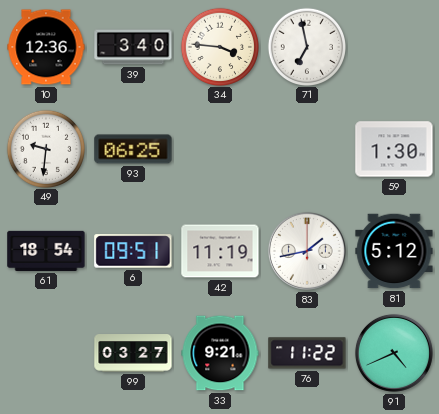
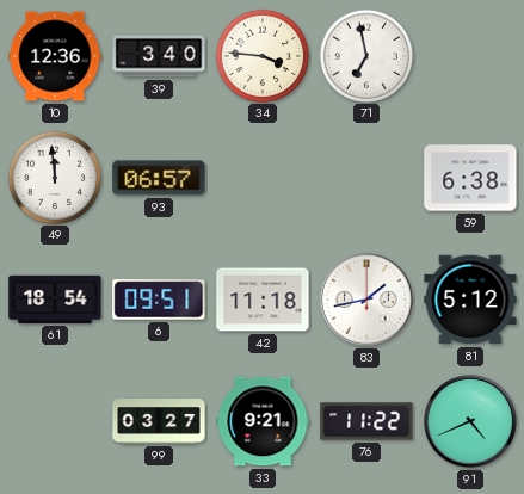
49: 9:31 -> 11:59 (54, 177)
93: 06:25 -> 06:57 (159, 178)
59: 1:30 -> 6:38 (470, 178)
42: 11:19 -> 11:18 (263, 300)
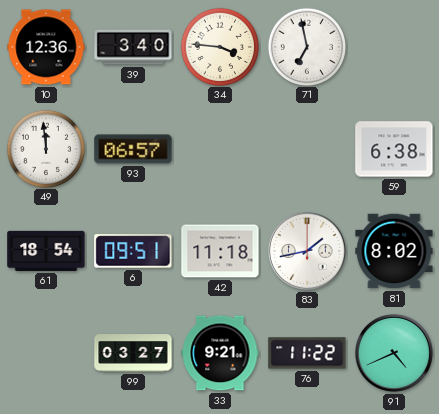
81: 5:12 -> 8:02 (394, 251)
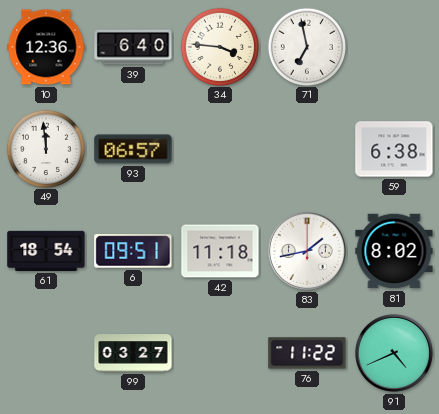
39: 3:40 -> 6:40 (133, 47)
33: 9:21 -> none (220, 353)
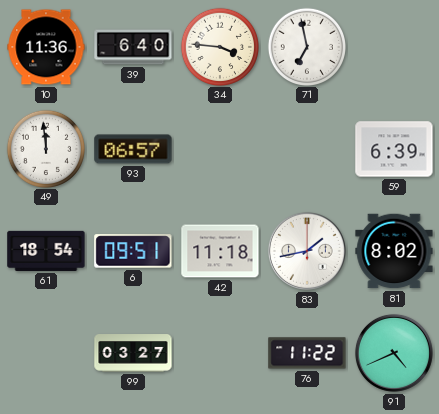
10: 12:36 -> 11:36 (46, 47)
59: 6:38 -> 6:39 (394, 149)
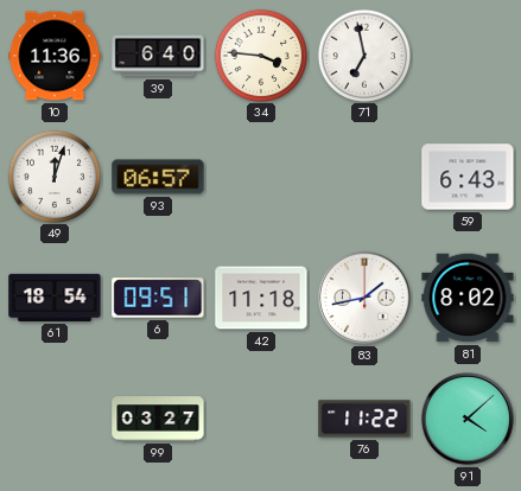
49: 11:59 -> 12:03 (53, 176)
59: 6:39 -> 6:43 (468, 177)
91: 4:41 -> 4:08 (468, 419)
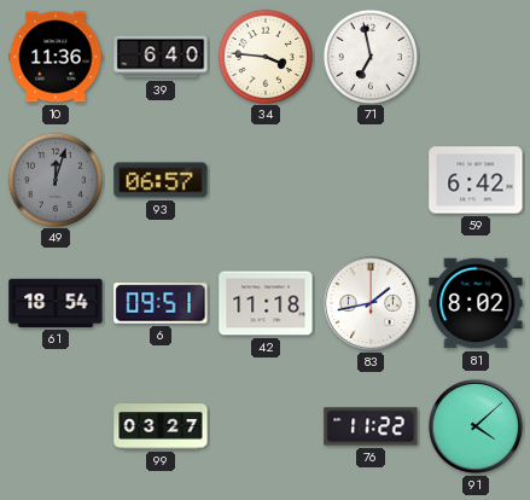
49 dial: white -> grey (54, 179)
59: 6:43 -> 6:42 (476, 180)
